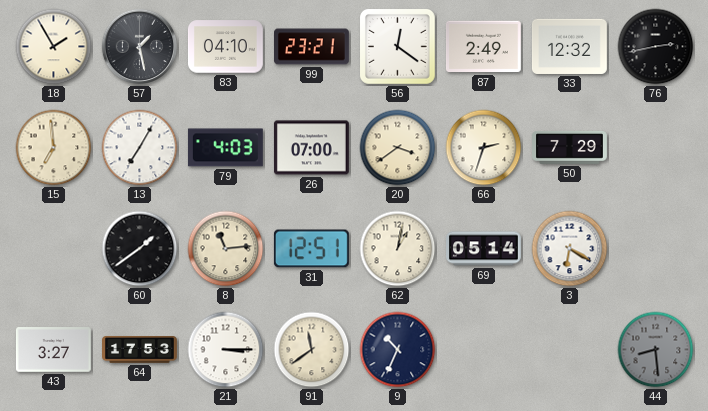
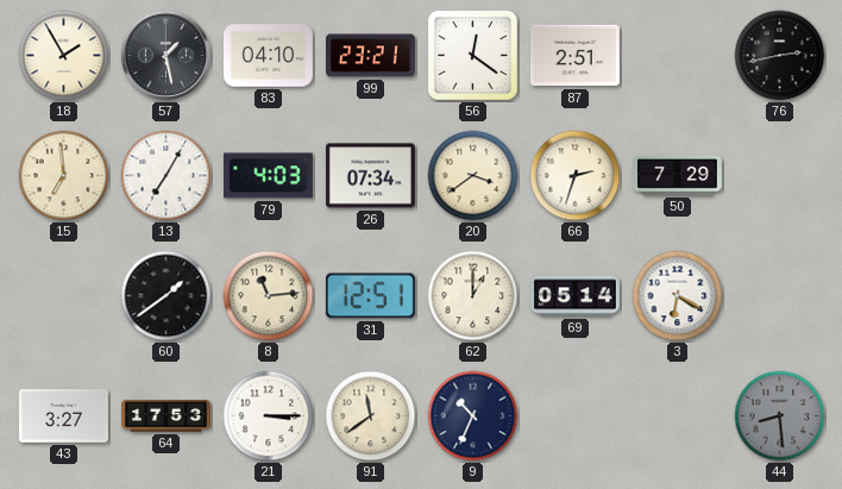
87: 2:49 -> 2:51 (574, 56)
33: 12:32 -> none (570, 46)
26: 07:00 -> 07:34 (370, 176)
62: 1:02 -> 1:00 (473, 296)
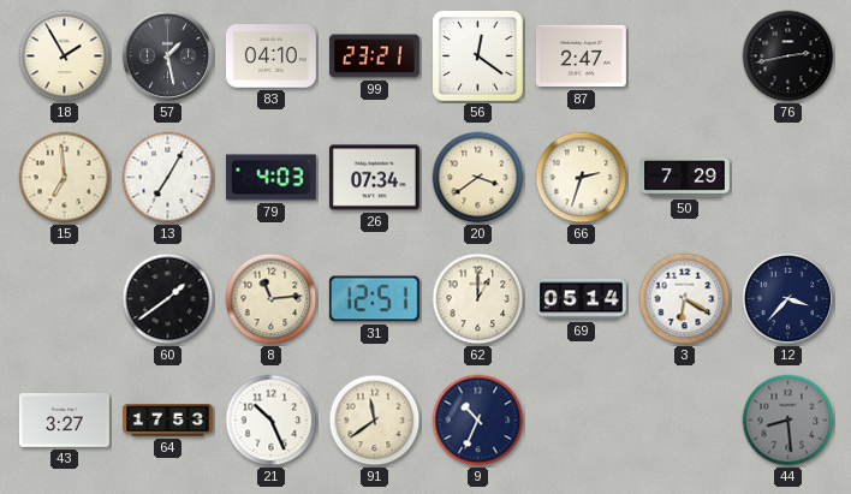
87: 2:51 -> 2:47 (581, 56)
12: none -> 3:37 (788, 299)
21: 3:15 -> 10:26 (272, 421)
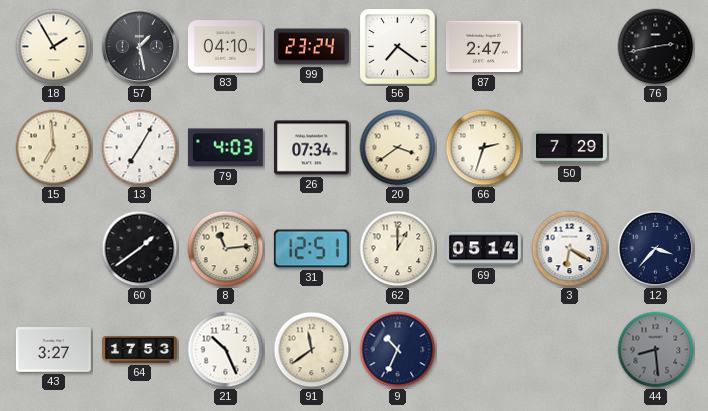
99: 23:21 -> 23:24 (312, 47)
56: 12:21 -> 7:21 (398, 47)
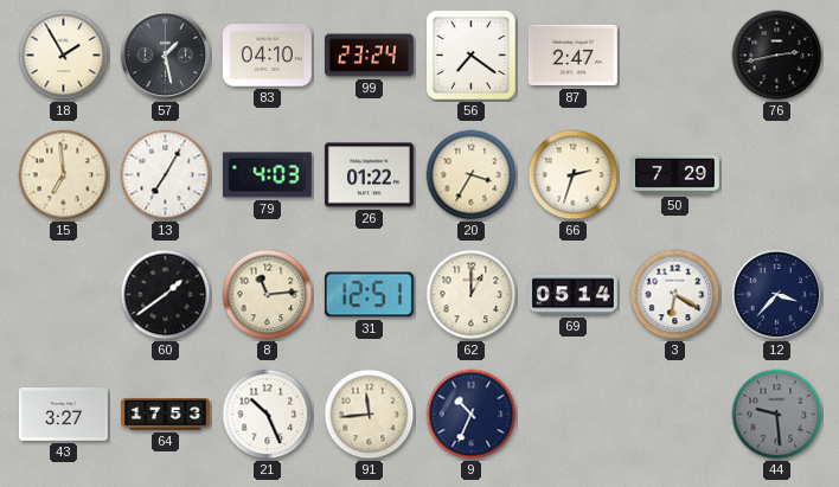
26: 07:34 -> 01:22 (369, 175)
20: 3:39 -> 3:35 (472, 175)
91: 11:39 -> 11:44 (370, 415)
44: 8:29 -> 9:29 (777, 415)
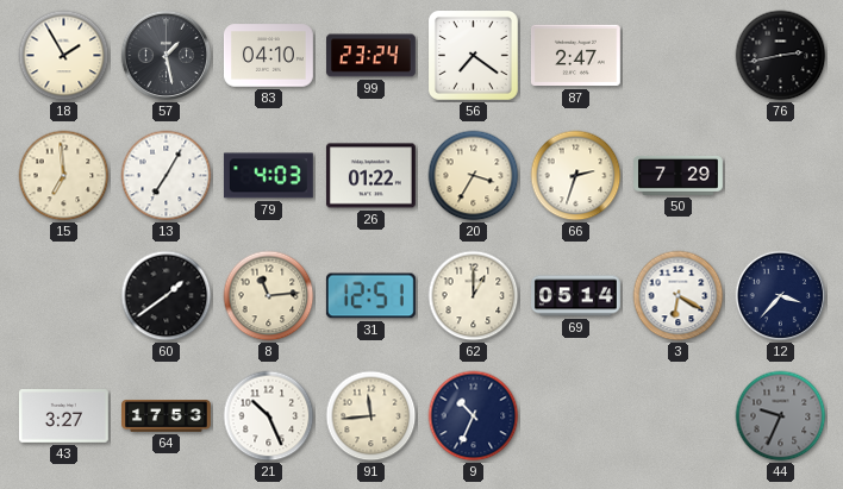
44: 9:29 -> 9:34 (781, 416)
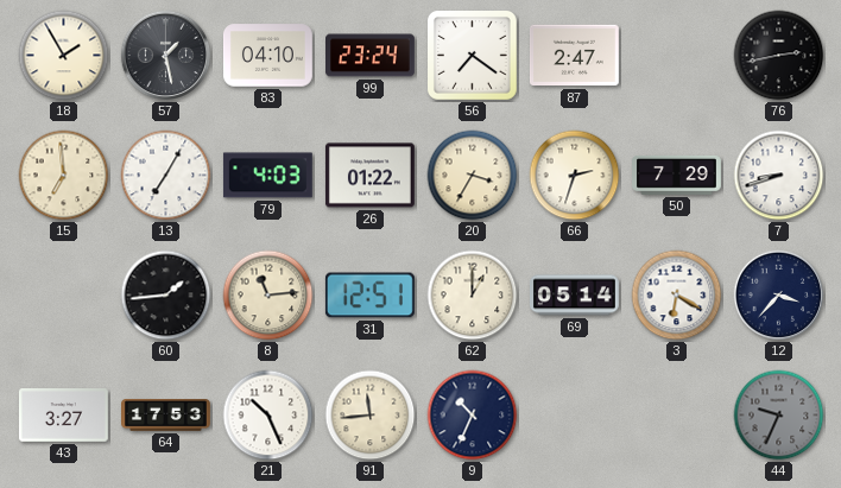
7: none -> 8:42 (779, 176)
60: 1:39 -> 1:44 (166, 296)
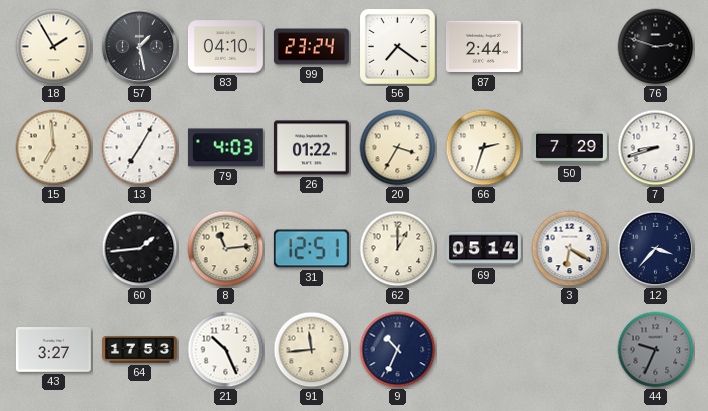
87: 2:47 -> 2:44 (483, 47)
76: 2:43 -> 2:48 (656, 47)
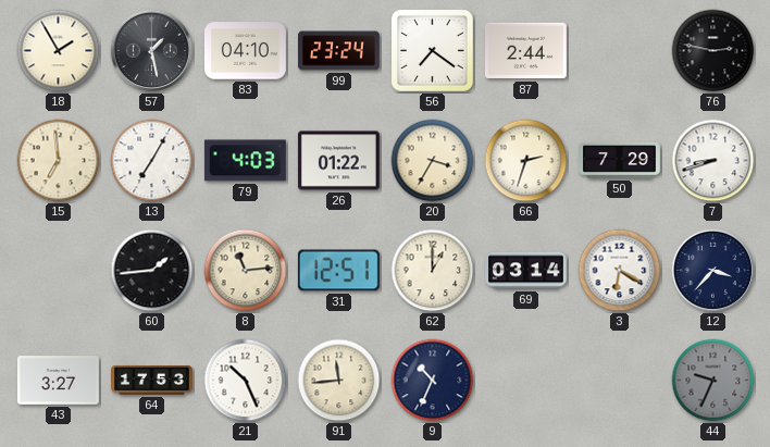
76: 2:48 -> 2:47 (713, 51)
69: 05:14 -> 03:14 (526, 271)
